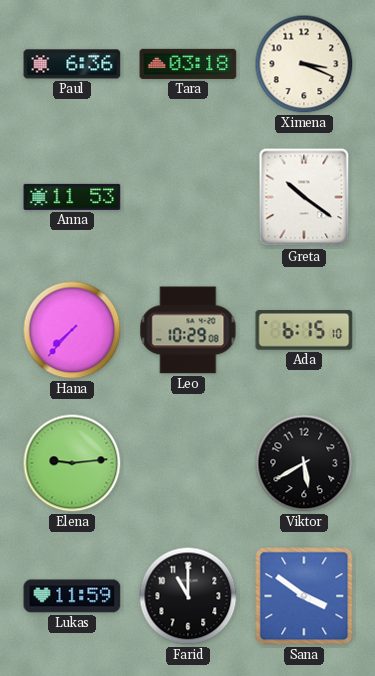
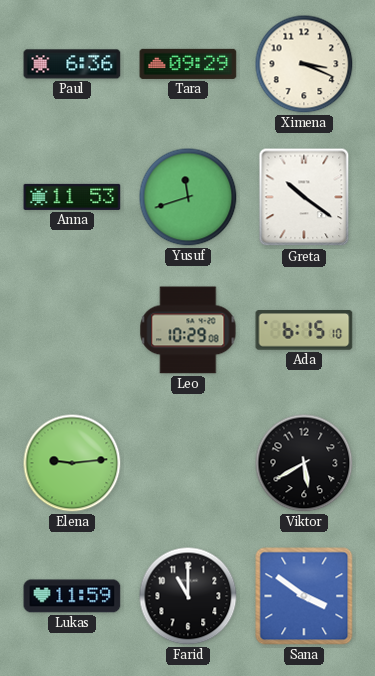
Tara: 03:18 -> 09:29 (188, 64)
Yusuf: none -> 11:42 (188, 197)
Hana: 7:37 -> none (72, 330)
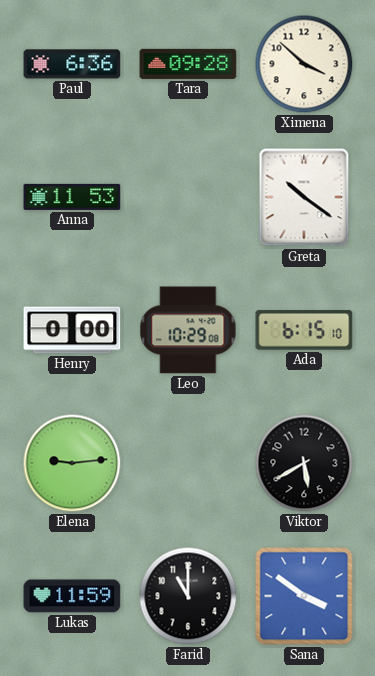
Tara: 09:29 -> 09:28 (188, 64)
Ximena: 3:19 -> 3:52 (304, 64)
Yusuf: 11:42 -> none (188, 197)
Henry: none -> 0:00 (72, 330)
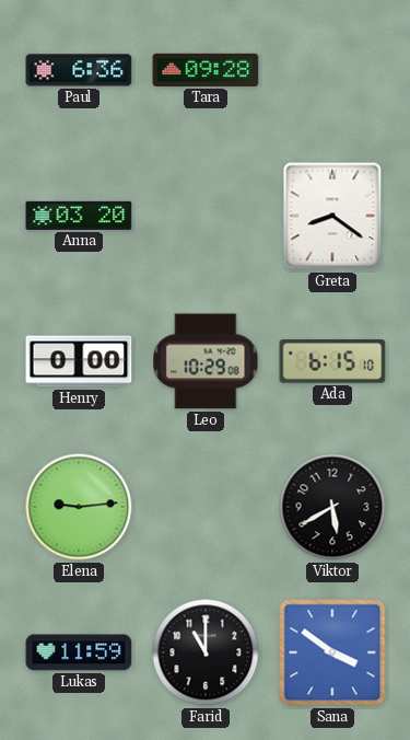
Ximena: 3:52 -> none (304, 64)
Anna: 11:53 -> 03:20 (79, 216)
Greta: 10:21 -> 8:21 (332, 216)
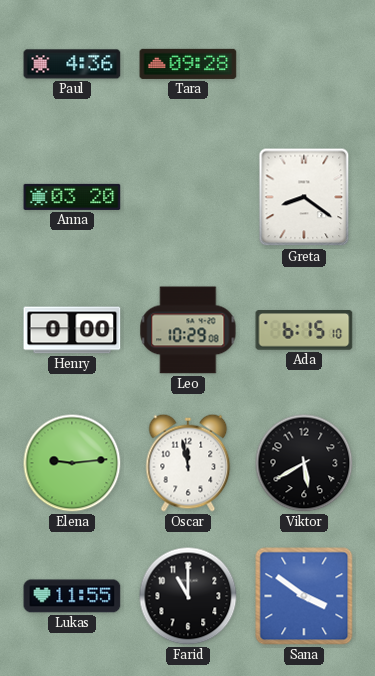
Paul: 6:36 -> 4:36 (72, 64)
Oscar: none -> 11:58 (188, 463)
Lukas: 11:59 -> 11:55 (72, 596)
